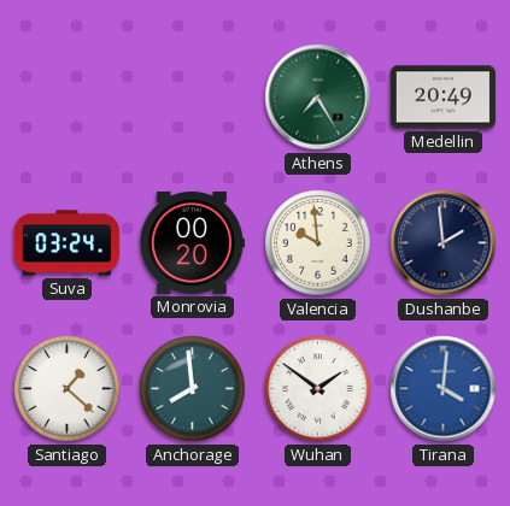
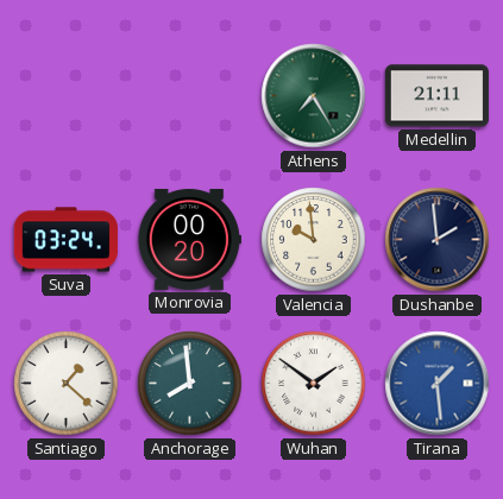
Medellin: 20:49 -> 21:11 (436, 96)
Tirana: 4:01 -> 1:29 (438, 384)
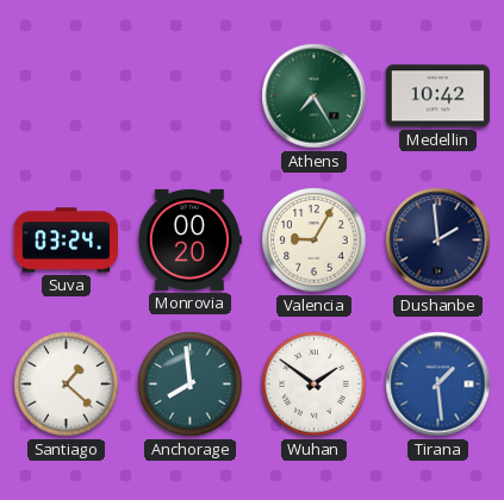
Medellin: 21:11 -> 10:42 (437, 96)
Valencia: 9:59 -> 9:05 (315, 240)
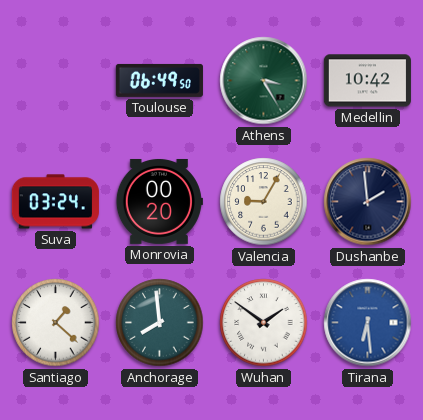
Toulouse: none -> 06:49 (159, 80)
Athens: 7:25 -> 3:25 (264, 81)
Tirana: 1:29 -> 6:29 (368, 323)
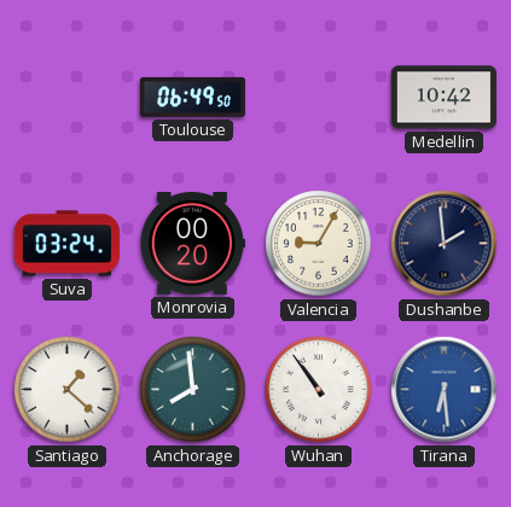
Athens: 3:25 -> none (264, 81)
Wuhan: 1:51 -> 10:54 (319, 390)
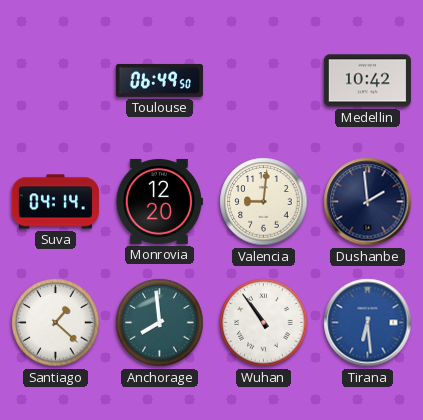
Suva: 03:24 -> 04:14 (55, 202)
Monrovia: 00:20 -> 12:20 (159, 201)
Valencia: 9:05 -> 9:01 (264, 202)
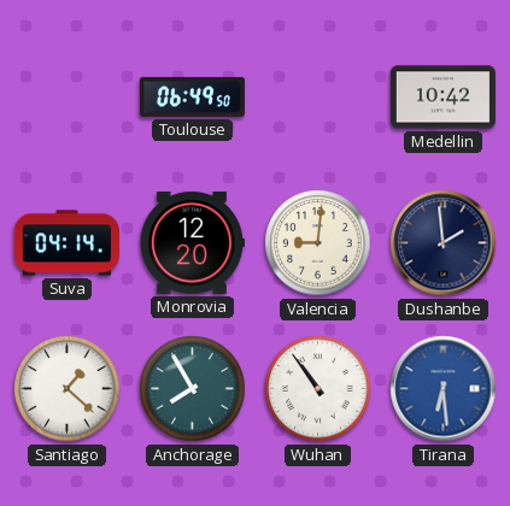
Anchorage: 7:59 -> 7:55 (193, 389)
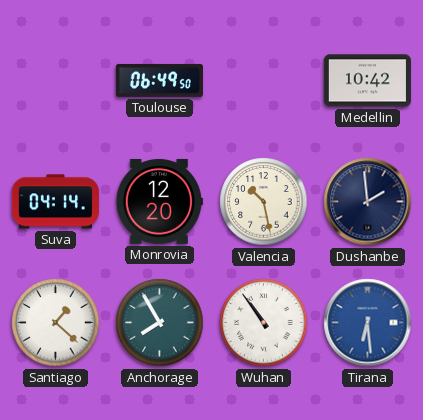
Valencia: 9:01 -> 10:28 (264, 202)
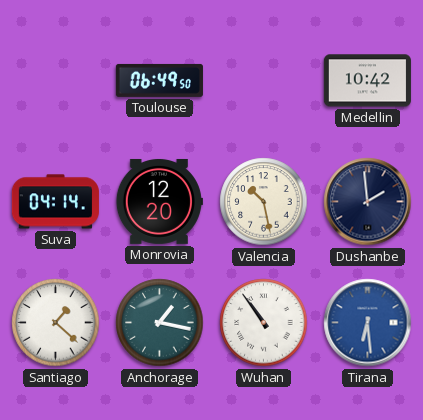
Anchorage: 7:55 -> 1:17 (160, 323)
